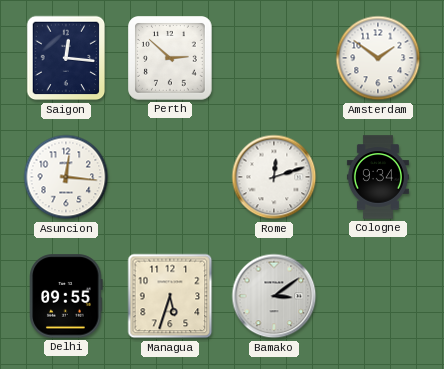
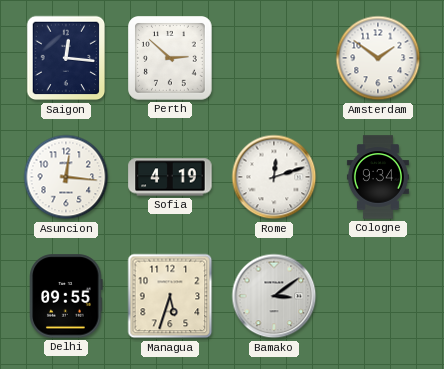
Sofia: none -> 4:19 (170, 177)
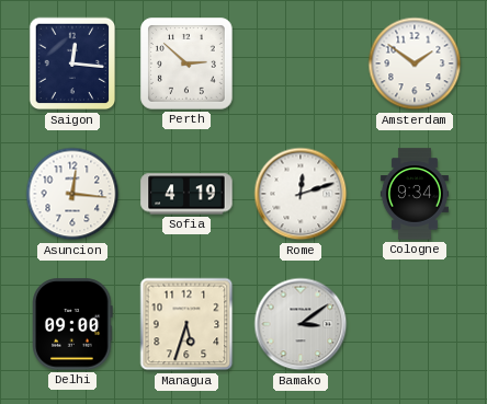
Delhi: 09:55 -> 09:00 (72, 324)
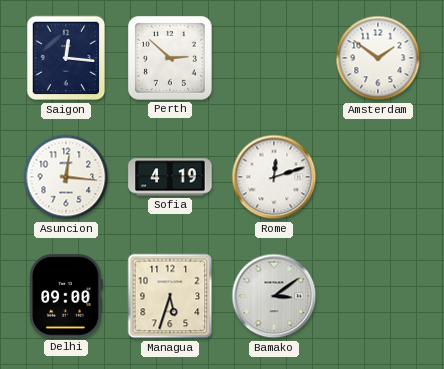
Cologne: 9:34 -> none (415, 194)
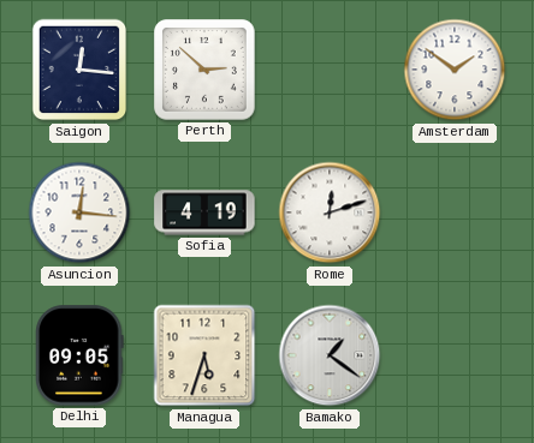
Delhi: 09:00 -> 09:05 (79, 355)
Bamako: 3:09 -> 1:21 (330, 355)
